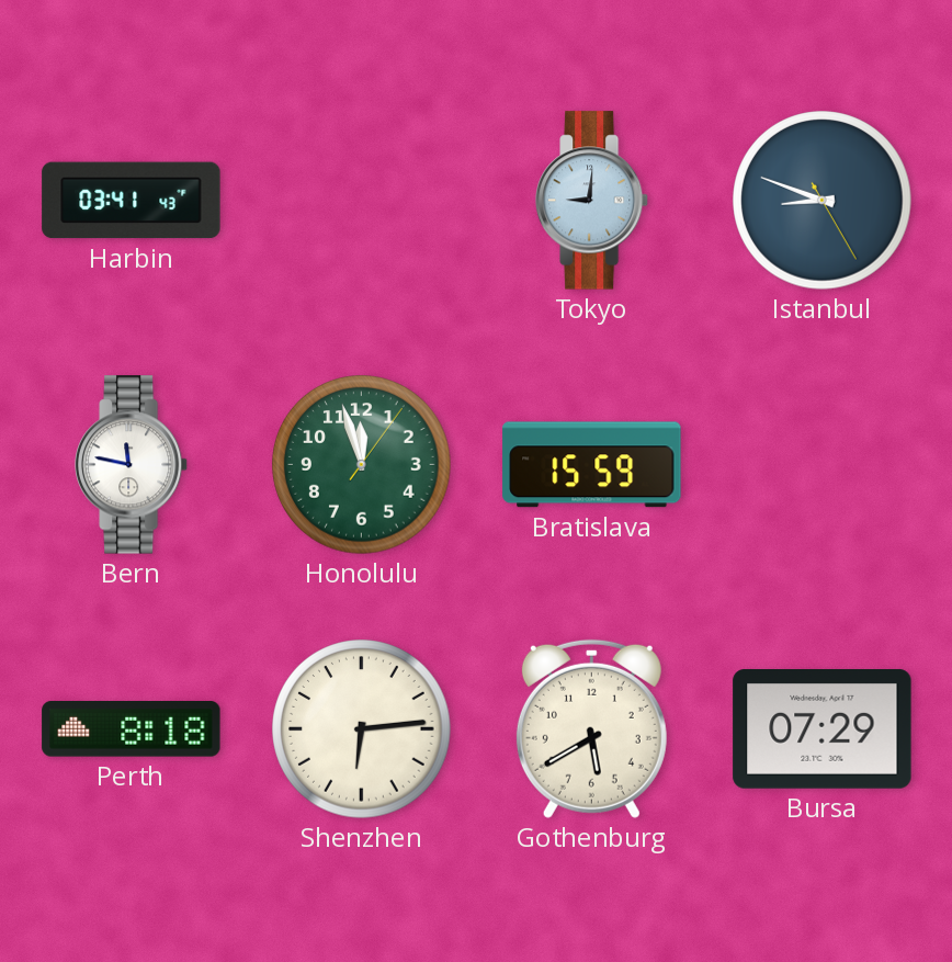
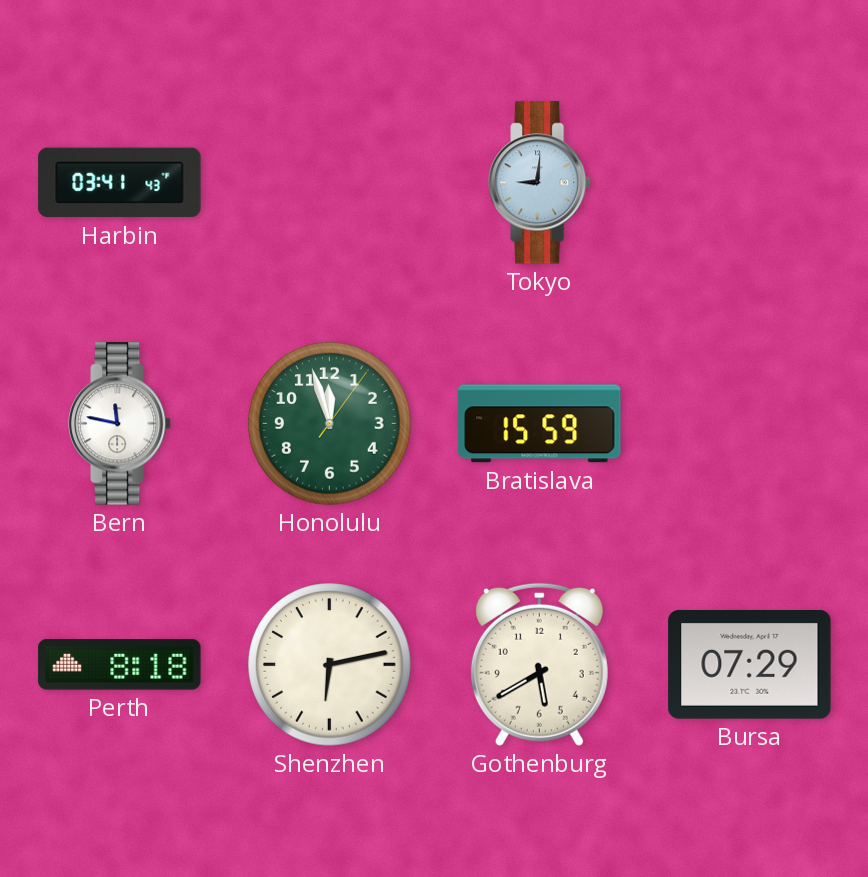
Istanbul: 8:48 -> none (823, 201)
Shenzhen: 6:14 -> 6:13 (330, 665)
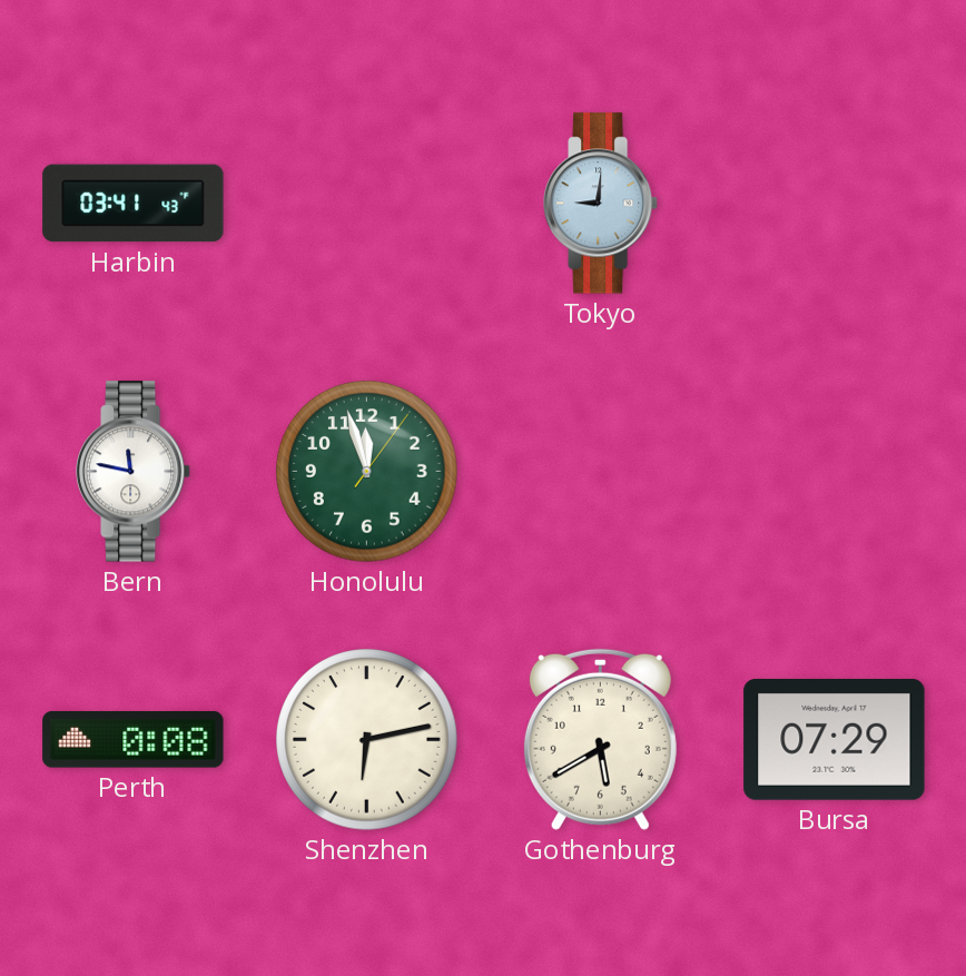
Bratislava: 15:59 -> none (540, 424)
Perth: 8:18 -> 0:08 (134, 740)
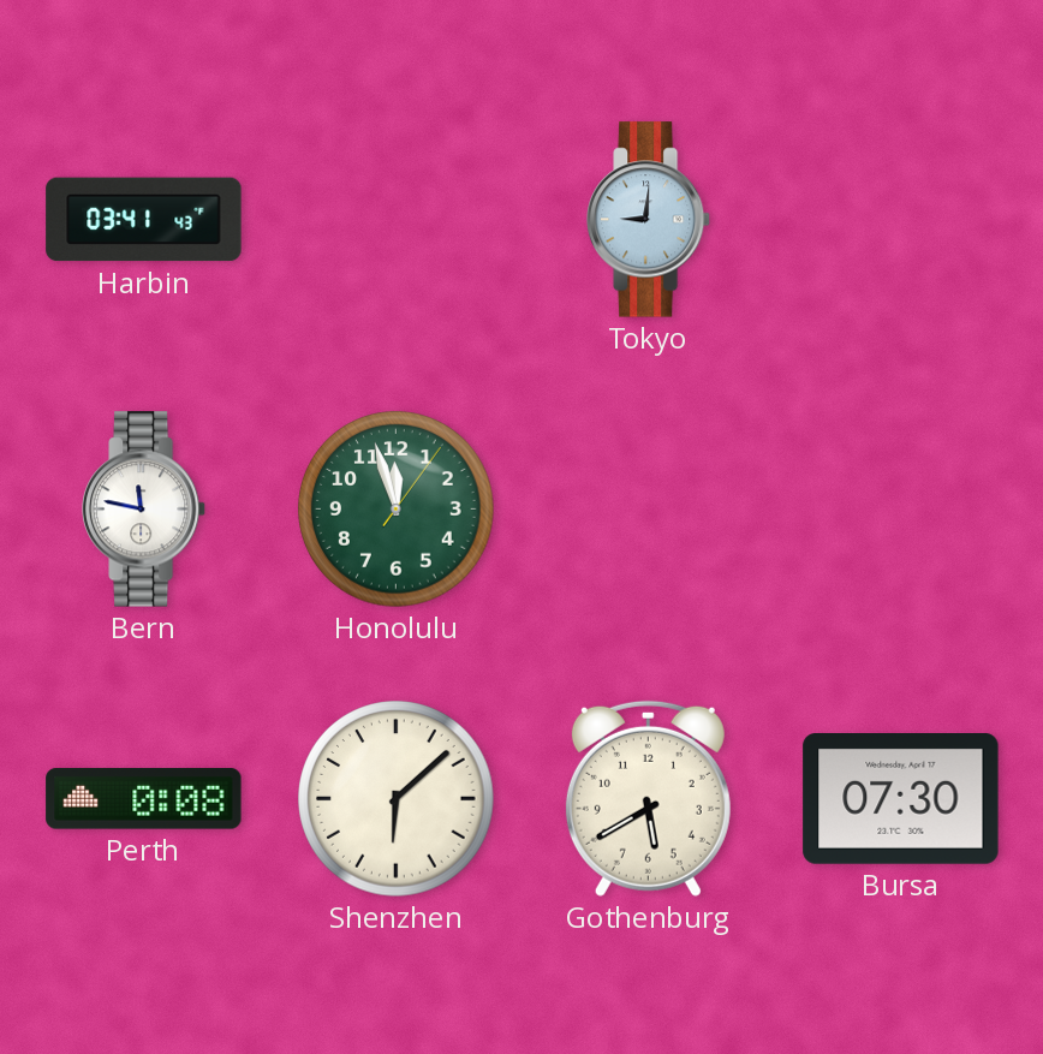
Shenzhen: 6:13 -> 6:08 (397, 799)
Bursa: 07:29 -> 07:30 (901, 799)
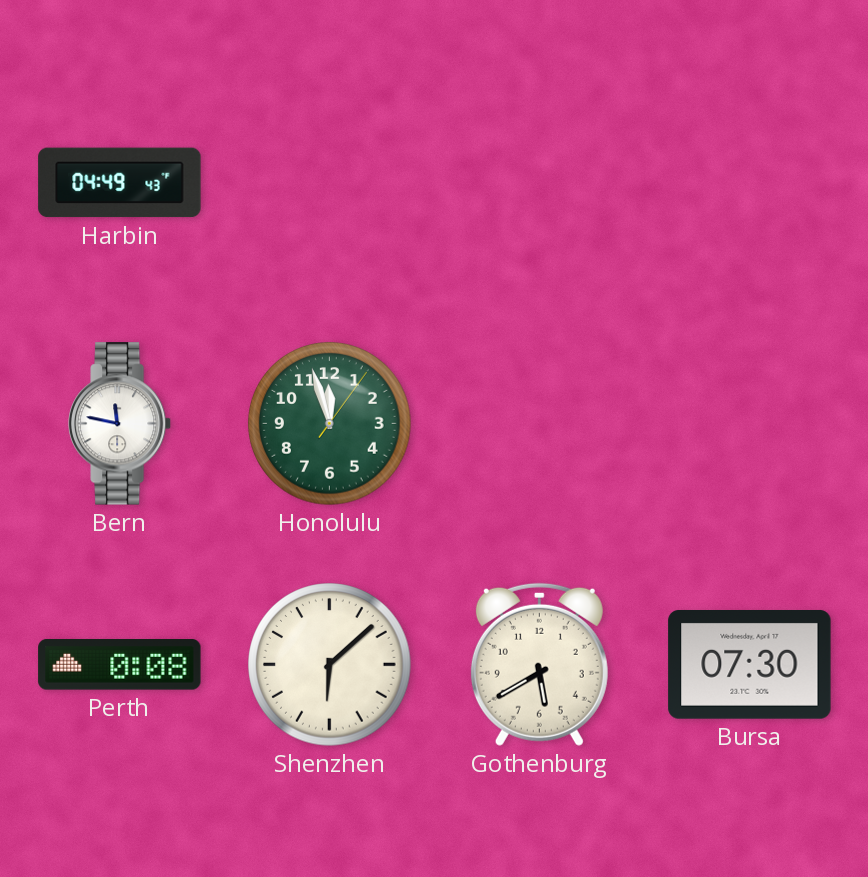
Harbin: 03:41 -> 04:49 (120, 183)
Tokyo: 9:01 -> none (649, 220)
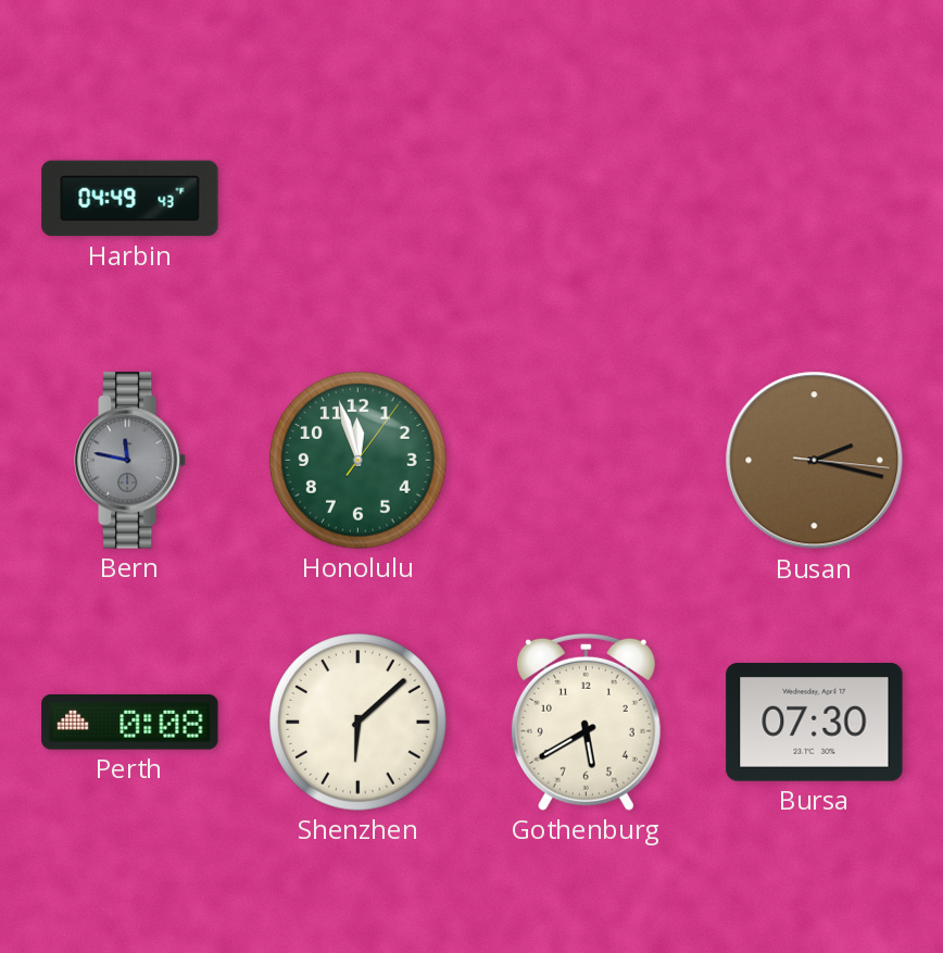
Bern dial: white -> grey (130, 461)
Busan: none -> 2:17 (815, 461)
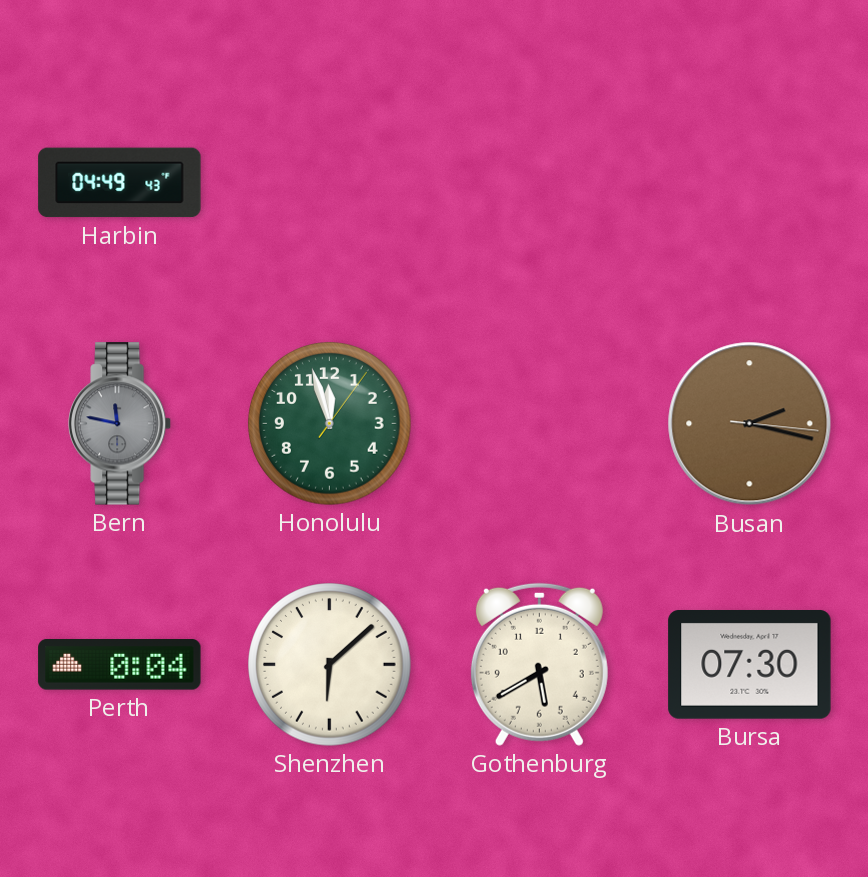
Perth: 0:08 -> 0:04 (120, 665)
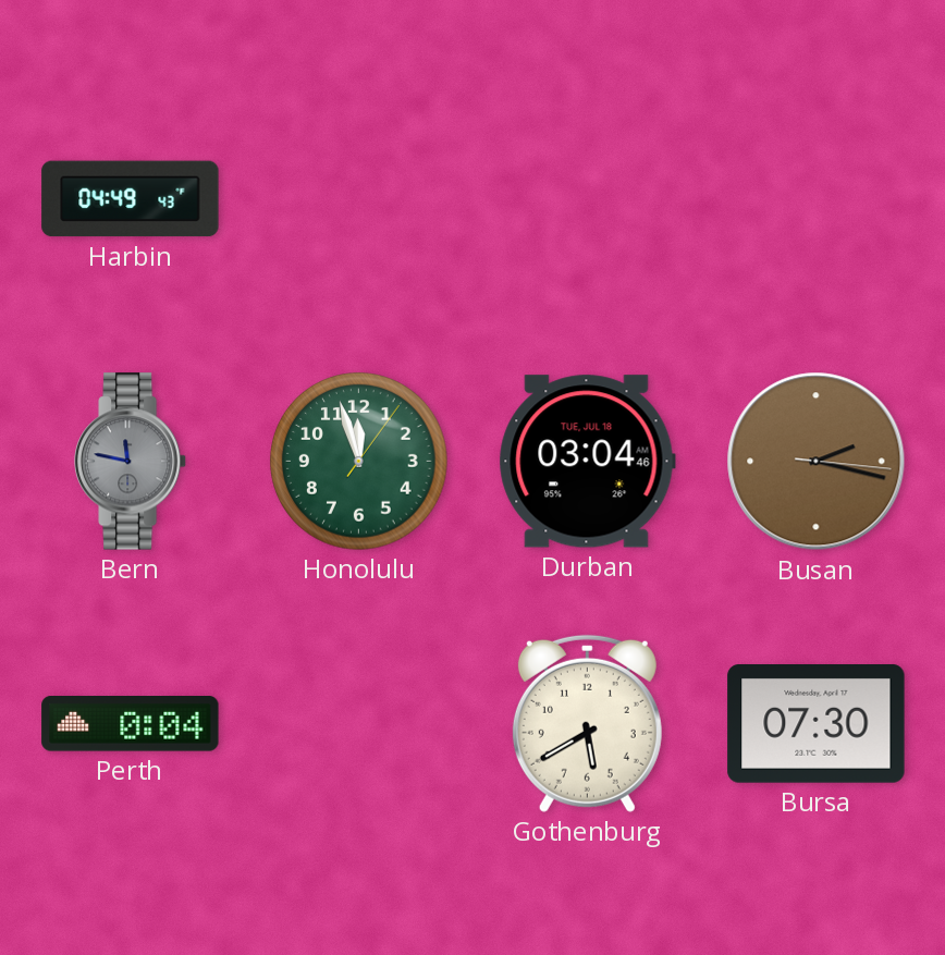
Durban: none -> 03:04 (587, 462)
Shenzhen: 6:08 -> none (330, 665)
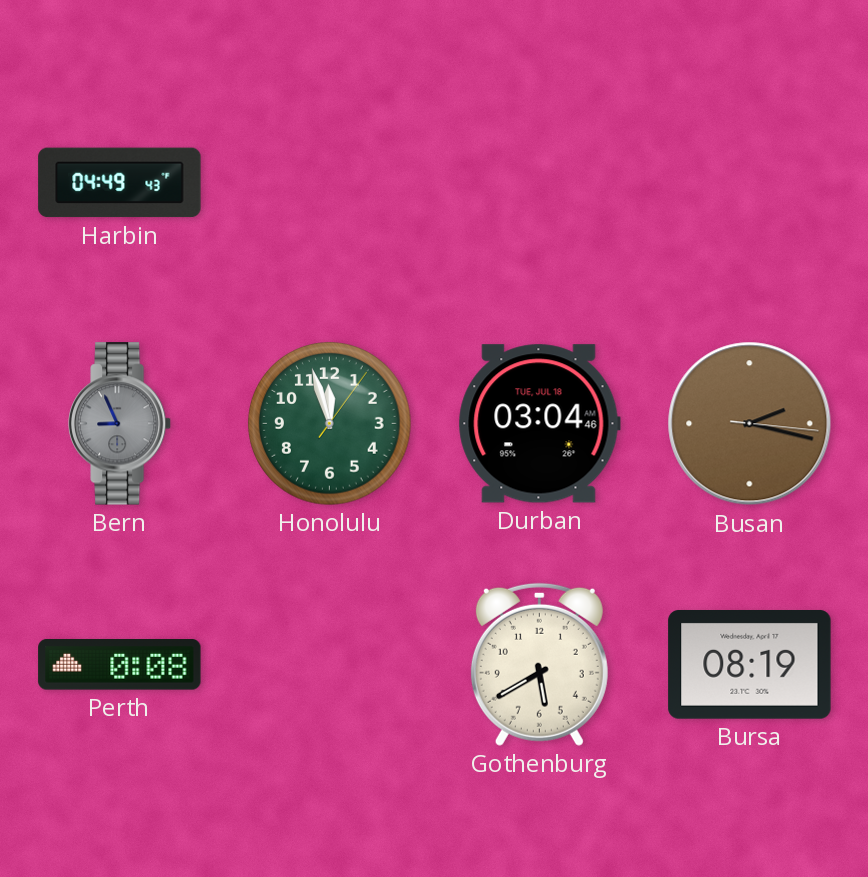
Bern: 11:47 -> 8:56 (120, 424)
Perth: 0:04 -> 0:08 (120, 665)
Bursa: 07:30 -> 08:19 (750, 665)
